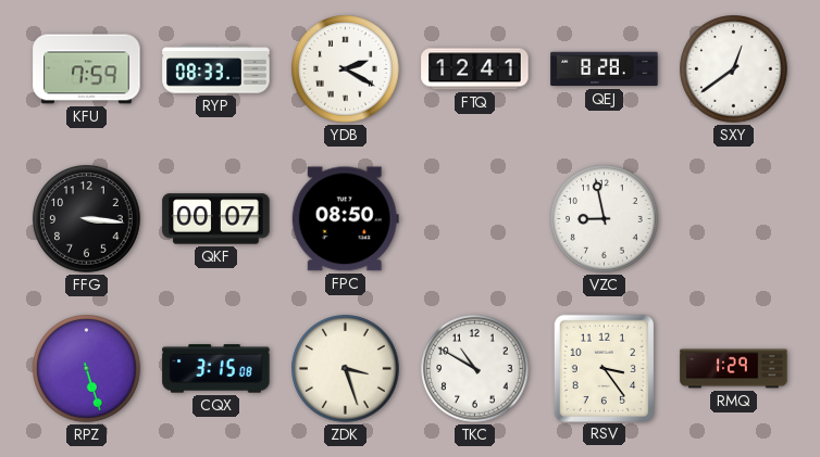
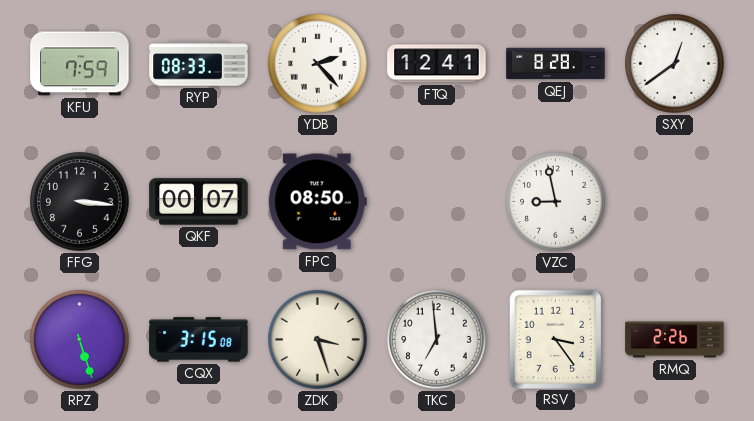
YDB: 2:20 -> 2:23 (318, 64)
TKC: 10:50 -> 6:59 (437, 340)
RMQ: 1:29 -> 2:26 (675, 340)
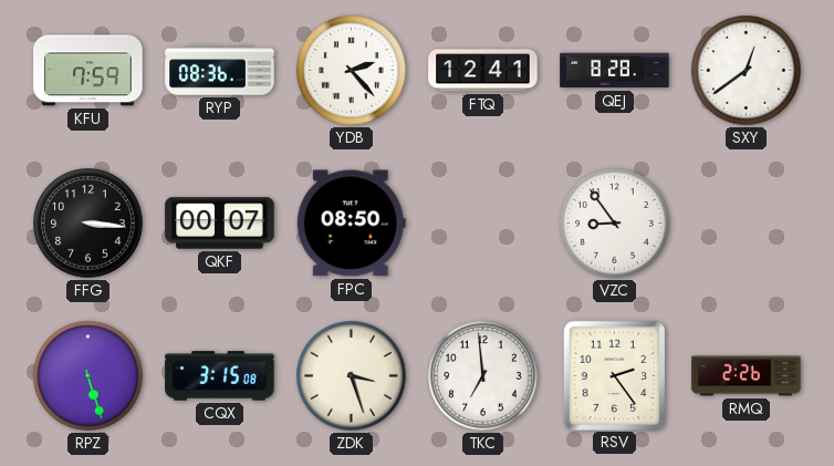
RYP: 08:33 -> 08:36 (220, 71)
VZC: 8:58 -> 8:54 (615, 224)
RSV: 3:24 -> 2:24 (614, 375)
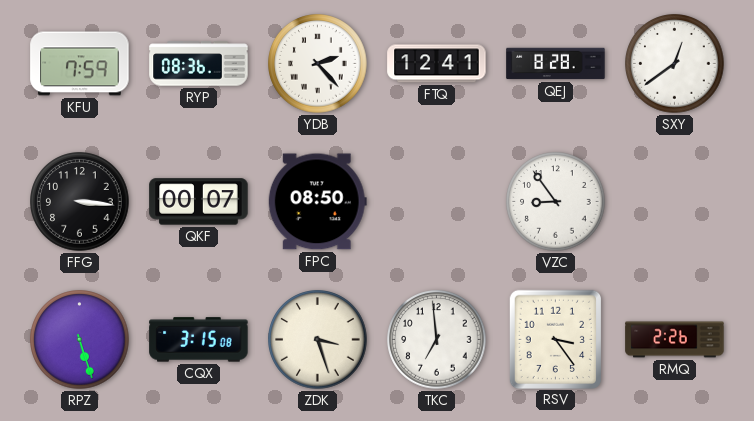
RSV: 2:24 -> 3:24 (555, 339)
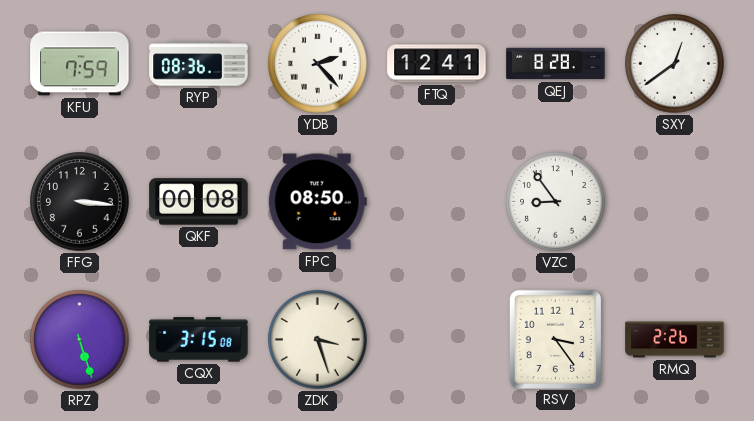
QKF: 00:07 -> 00:08 (199, 202)
TKC: 6:59 -> none (437, 340)
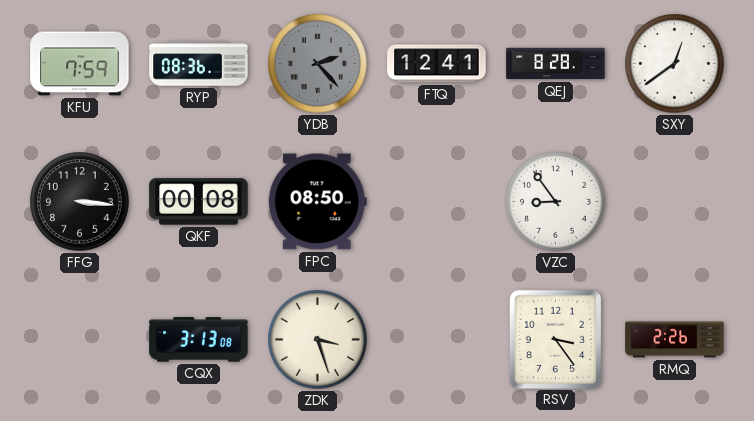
YDB dial: white -> grey (318, 64)
RPZ: 5:27 -> none (80, 340)
CQX: 3:15 -> 3:13 (199, 340)
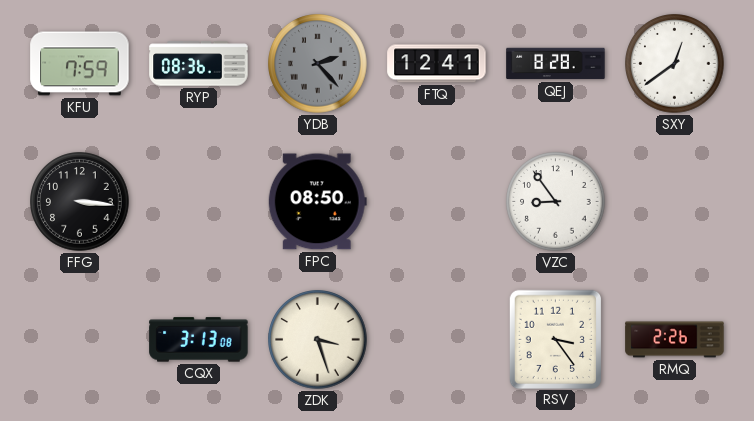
QKF: 00:08 -> none (199, 202)
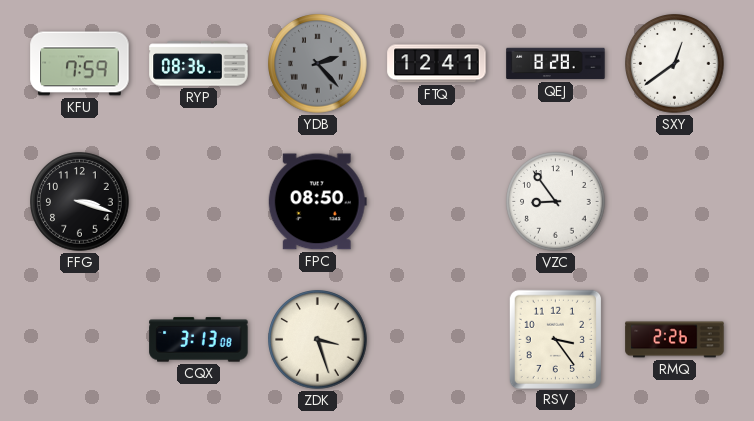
FFG: 3:16 -> 3:18 (80, 202)
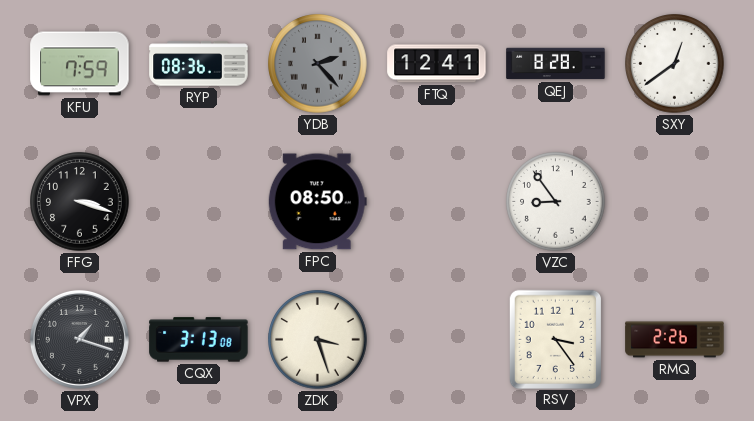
VPX: none -> 1:18 (79, 339)
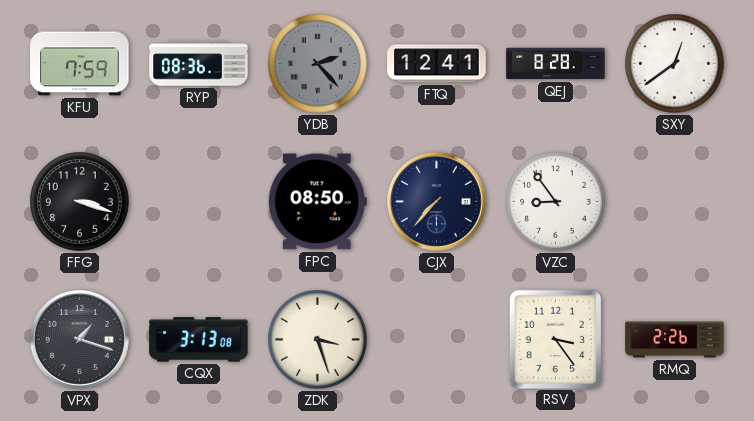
CJX: none -> 7:37 (436, 201)
